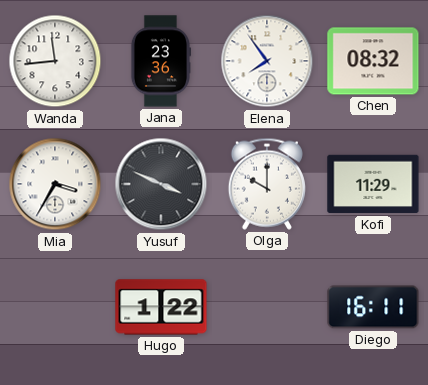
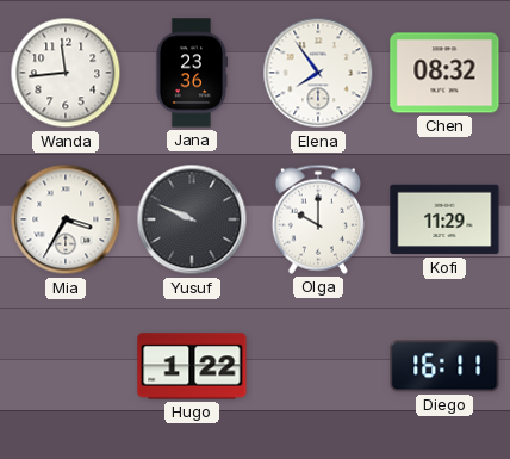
Yusuf: 3:49 -> 9:49 (192, 219)
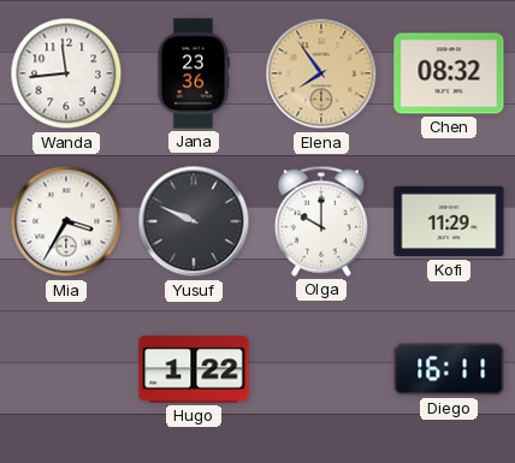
Elena dial: white -> champagne (321, 73)
